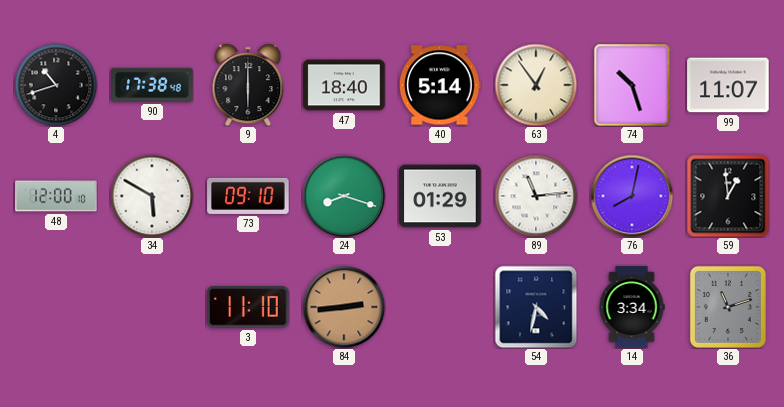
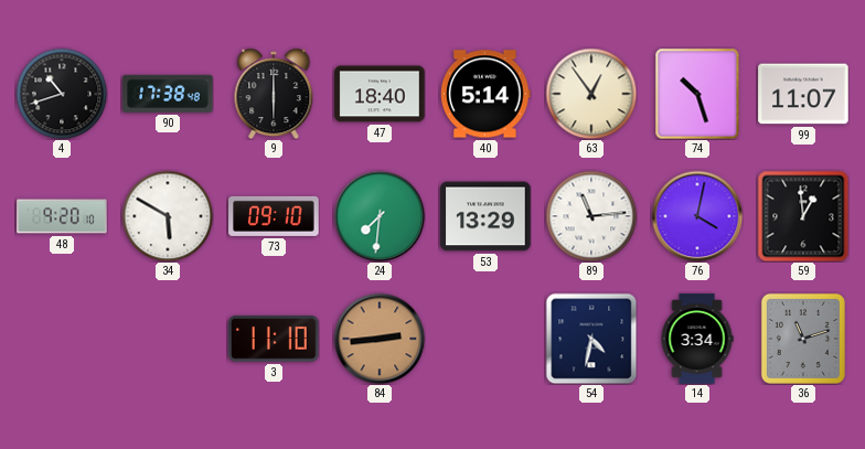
48: 12:00 -> 9:20 (62, 216)
24: 8:18 -> 7:31 (380, 216)
53: 01:29 -> 13:29 (485, 216)
76: 8:02 -> 4:02 (697, 216)
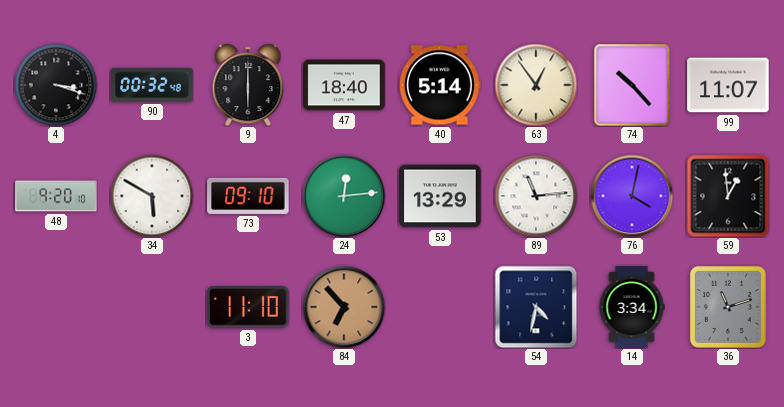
4: 10:42 -> 3:18 (56, 85)
90: 17:38 -> 00:32 (152, 85)
74: 10:27 -> 10:23 (632, 85)
24: 7:31 -> 12:14 (344, 196)
84: 2:44 -> 6:53 (344, 307)
